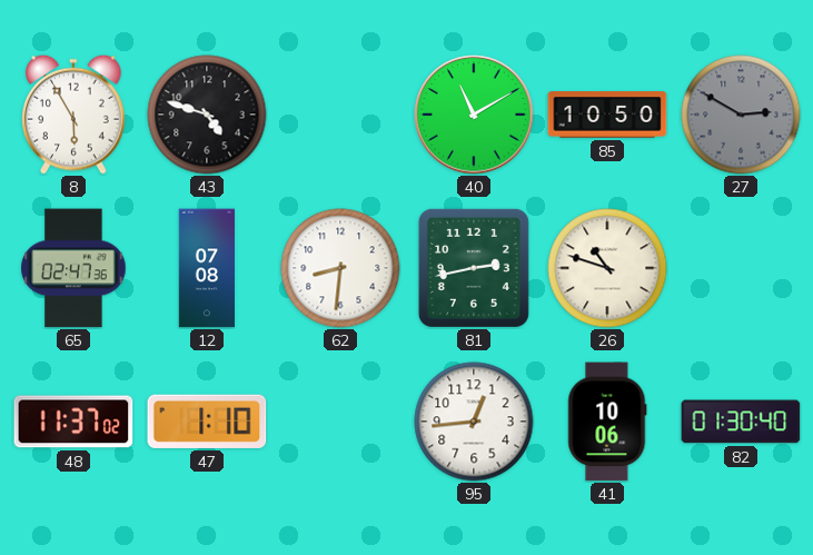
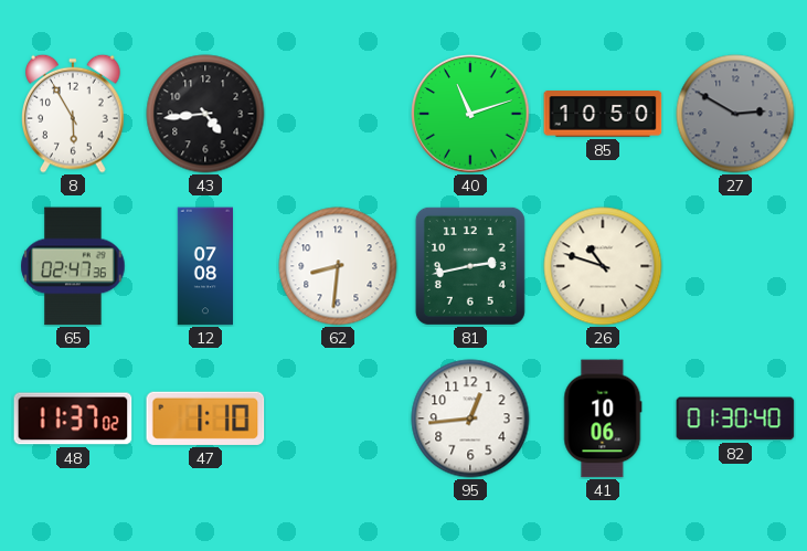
43: 4:48 -> 4:44 (205, 114)
40: 11:10 -> 11:12 (470, 114)
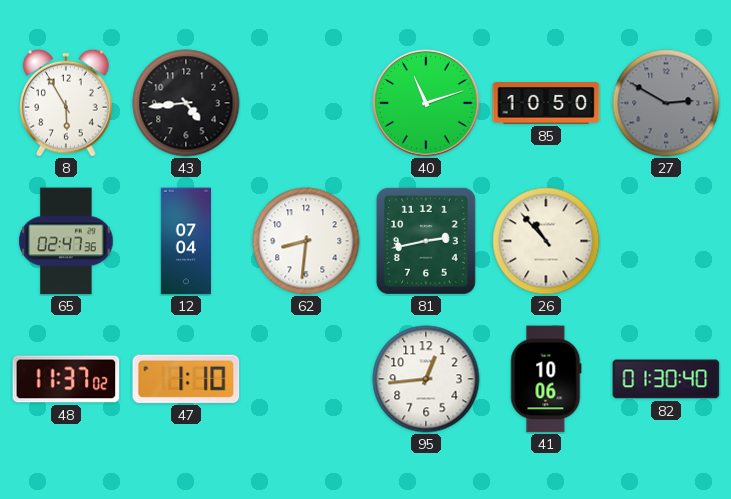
12: 07:08 -> 07:04 (185, 241)
26: 10:48 -> 10:53 (546, 241)
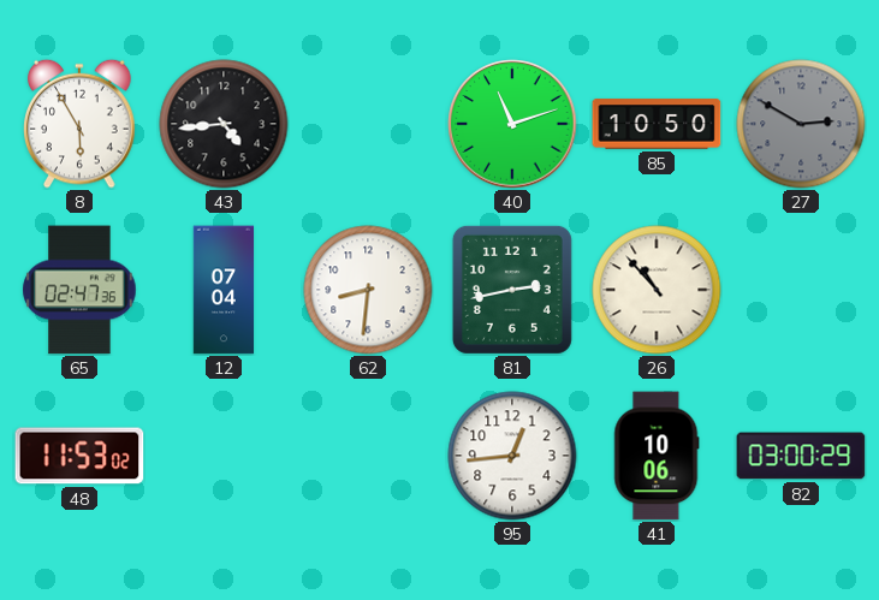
48: 11:37 -> 11:53 (79, 456)
47: 1:10 -> none (186, 379)
82: 01:30 -> 03:00 (801, 456)
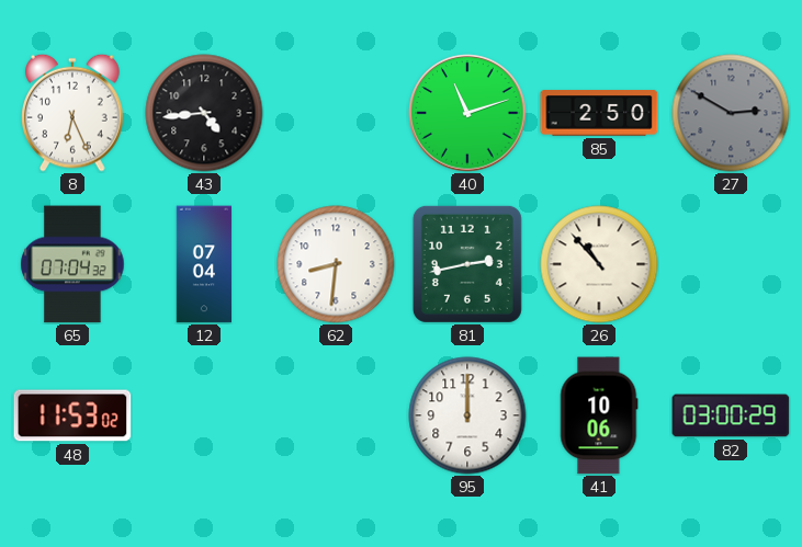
8: 5:55 -> 6:26 (72, 113)
85: 10:50 -> 2:50 (599, 113)
65: 02:47 -> 07:04 (72, 264)
95: 12:44 -> 12:00 (467, 415)
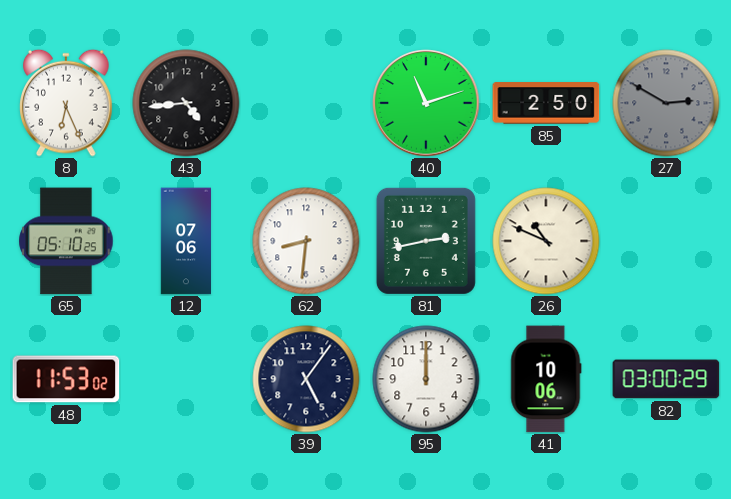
65: 07:04 -> 05:10 (66, 241)
12: 07:04 -> 07:06 (185, 241)
26: 10:53 -> 10:49 (546, 241)
39: none -> 5:06 (306, 379)
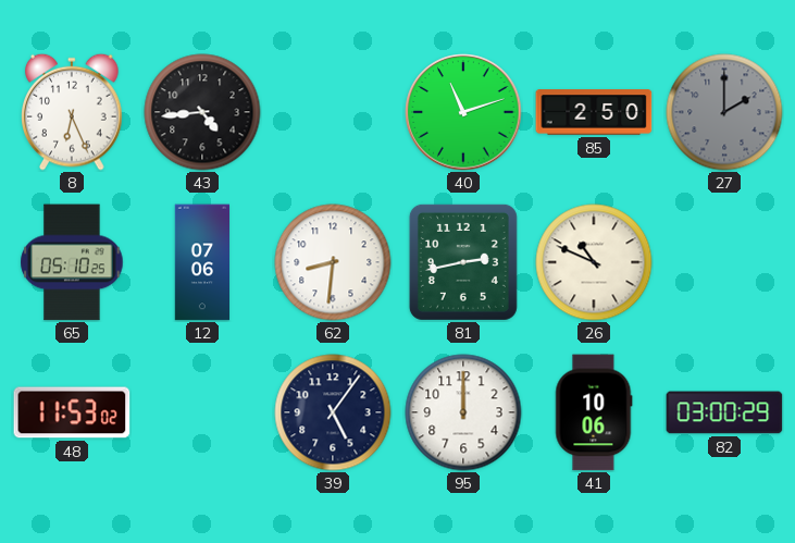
27: 2:50 -> 2:00 (724, 112)
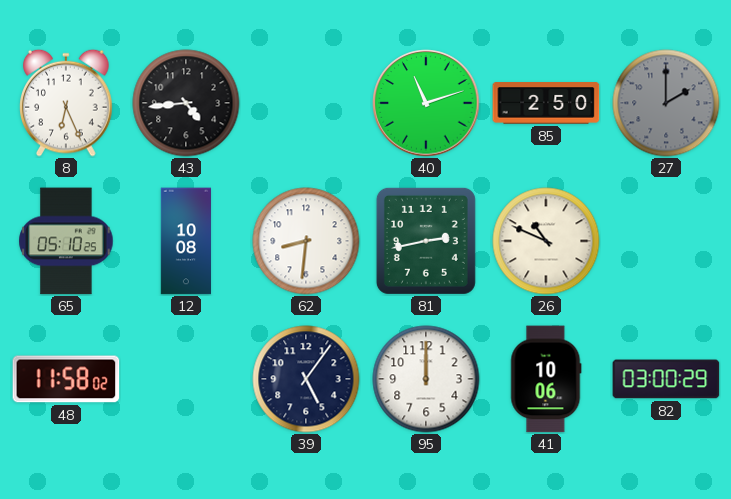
12: 07:06 -> 10:08 (185, 241)
48: 11:53 -> 11:58 (66, 379)
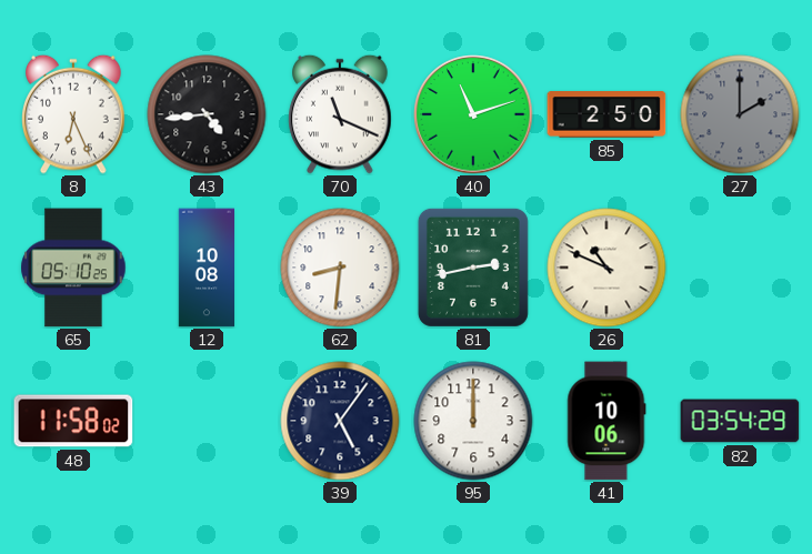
70: none -> 11:19 (340, 114)
82: 03:00 -> 03:54 (740, 421)
